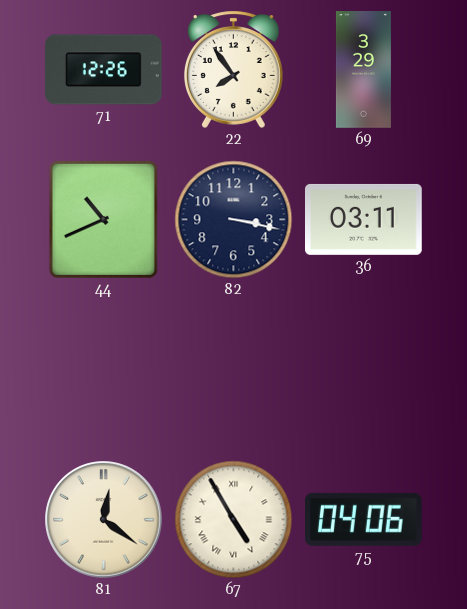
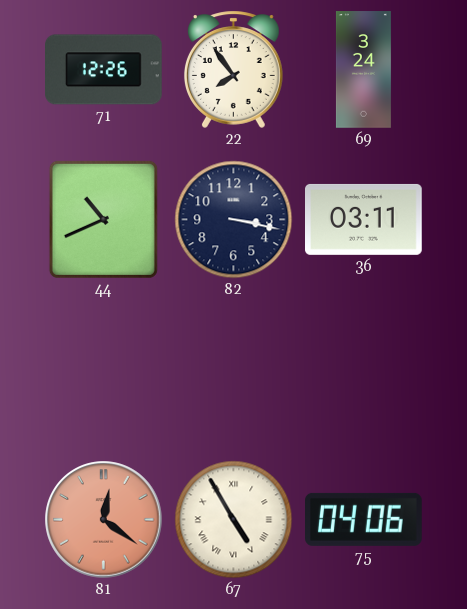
69: 3:29 -> 3:24 (363, 70)
81 dial: cream -> salmon (104, 520)
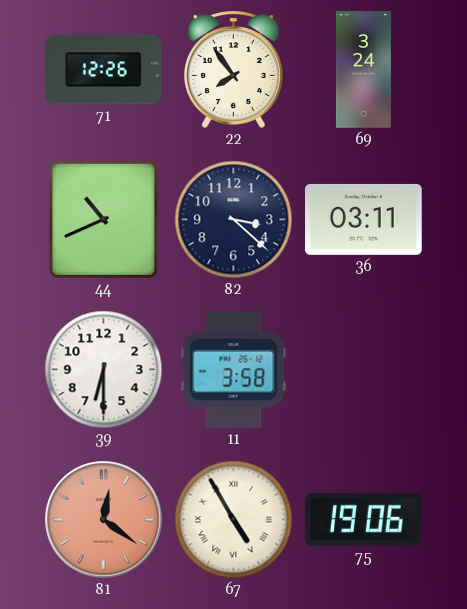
82: 3:17 -> 3:22 (234, 220)
39: none -> 6:30 (104, 370)
11: none -> 3:58 (234, 370)
75: 04:06 -> 19:06 (364, 519)
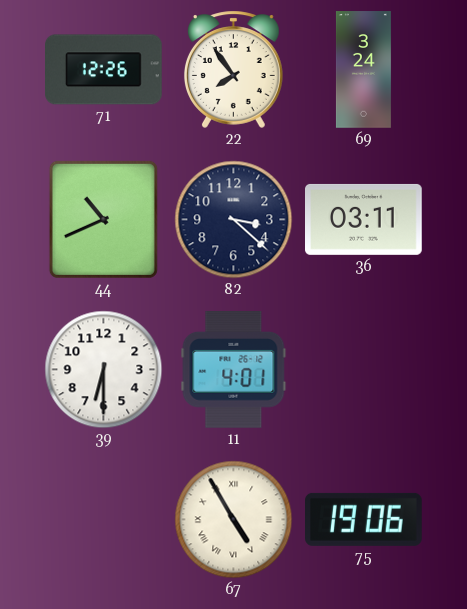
11: 3:58 -> 4:01 (234, 370)
81: 12:21 -> none (104, 520)
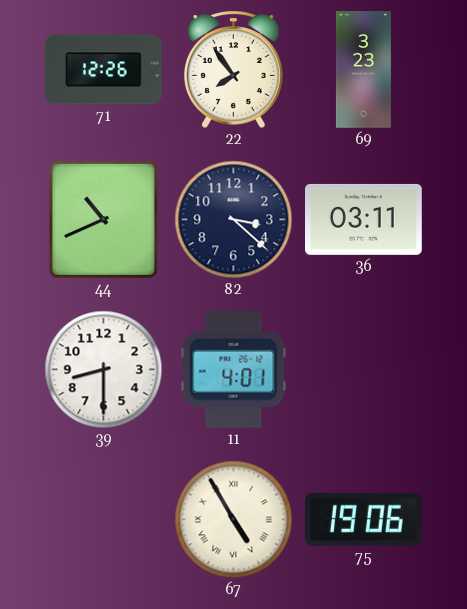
69: 3:24 -> 3:23 (363, 70)
39: 6:30 -> 8:30 (104, 370)
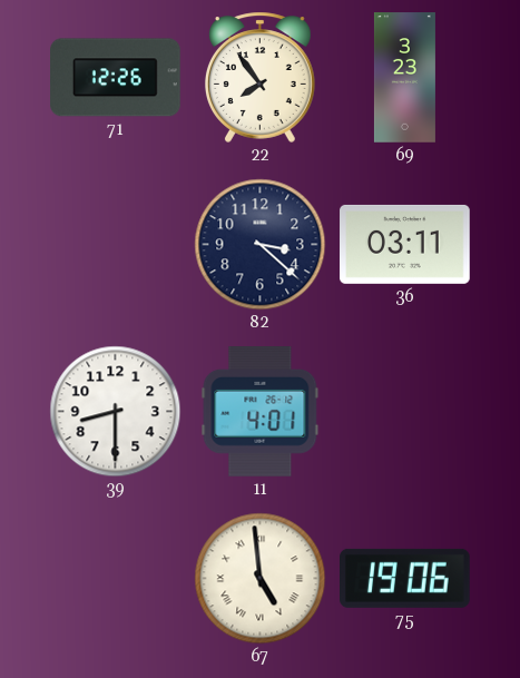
44: 10:41 -> none (103, 219)
67: 4:55 -> 4:59 (261, 579)
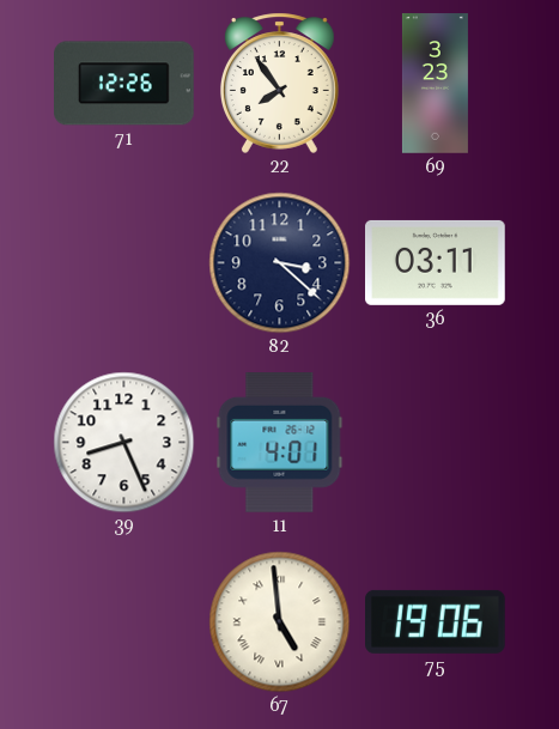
39: 8:30 -> 8:26 (124, 443)
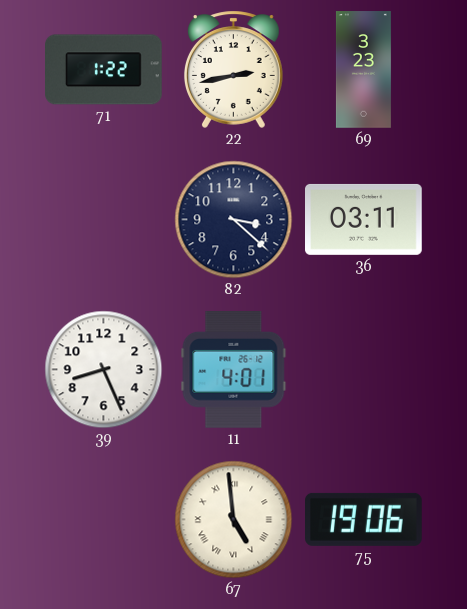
71: 12:26 -> 1:22 (104, 70)
22: 7:54 -> 2:43 (233, 69)
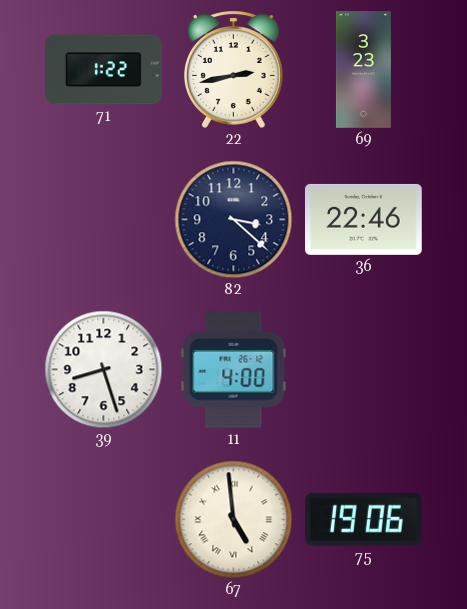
36: 03:11 -> 22:46 (364, 219)
39: 8:26 -> 8:27 (104, 370)
11: 4:01 -> 4:00 (234, 370)
